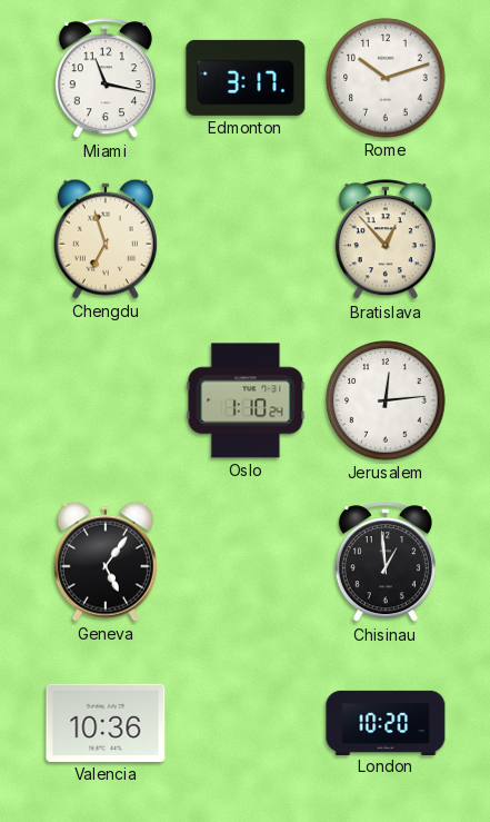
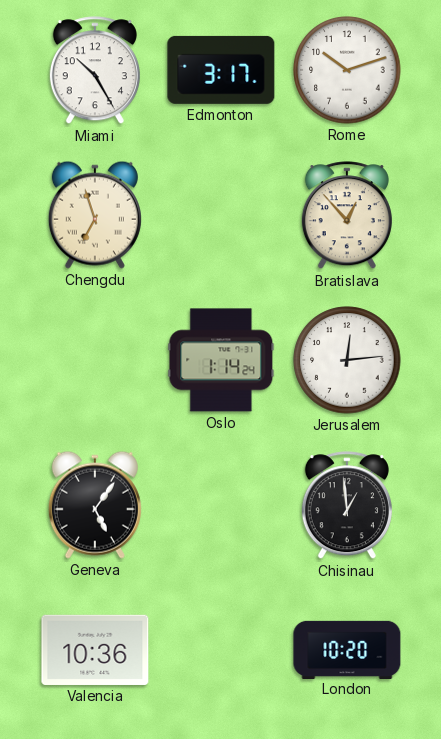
Miami: 11:17 -> 10:25 (95, 71)
Oslo: 1:10 -> 1:14 (221, 360)
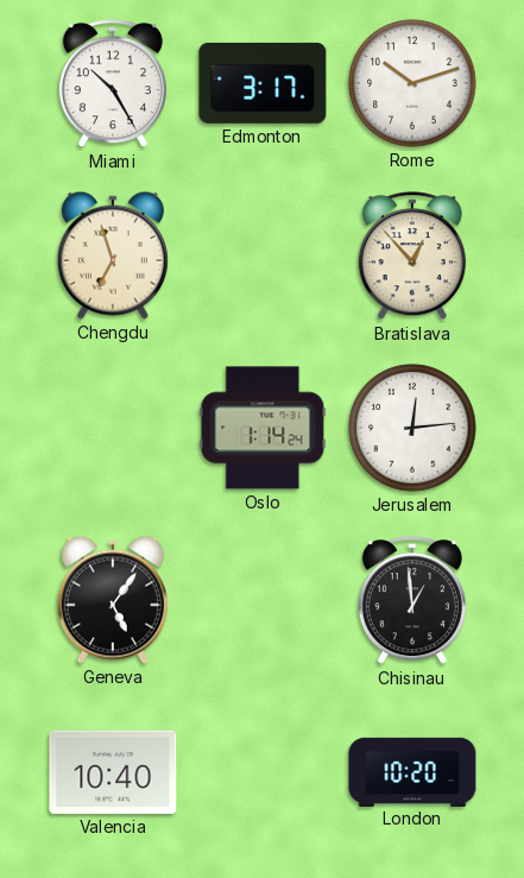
Valencia: 10:36 -> 10:40 (113, 772)
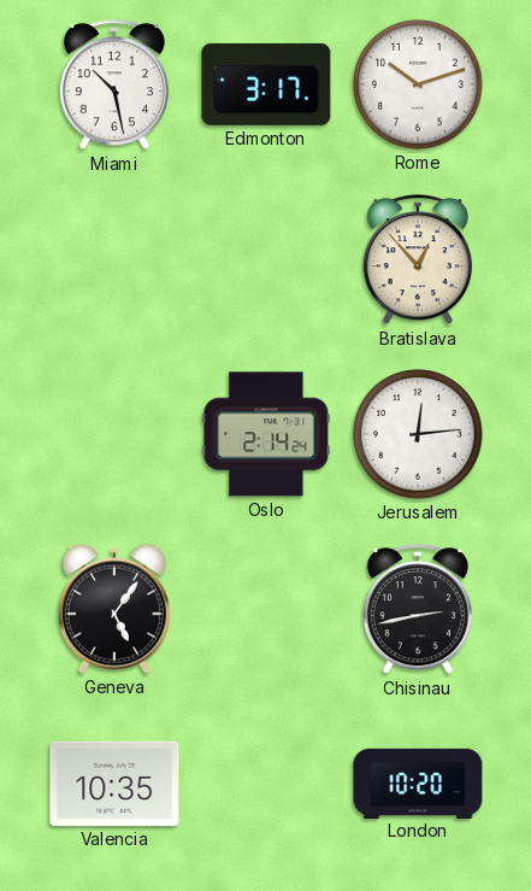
Miami: 10:25 -> 10:28 (114, 86)
Chengdu: 6:57 -> none (113, 255)
Oslo: 1:14 -> 2:14 (266, 434)
Chisinau: 12:59 -> 2:43 (418, 610)
Valencia: 10:40 -> 10:35 (114, 784)
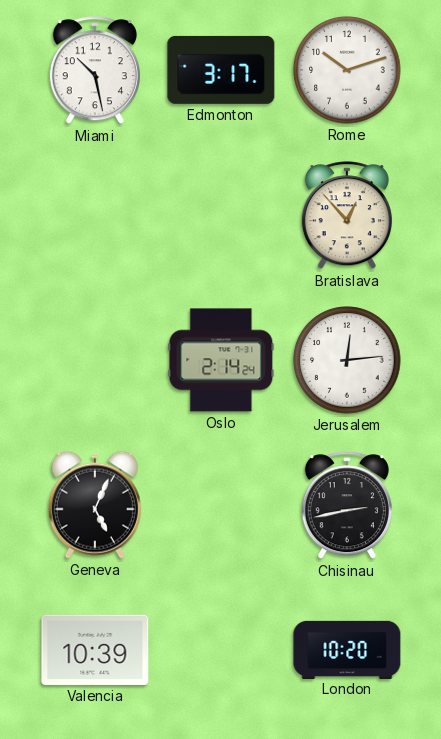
Geneva: 5:06 -> 5:04 (95, 505)
Valencia: 10:35 -> 10:39 (95, 650)
